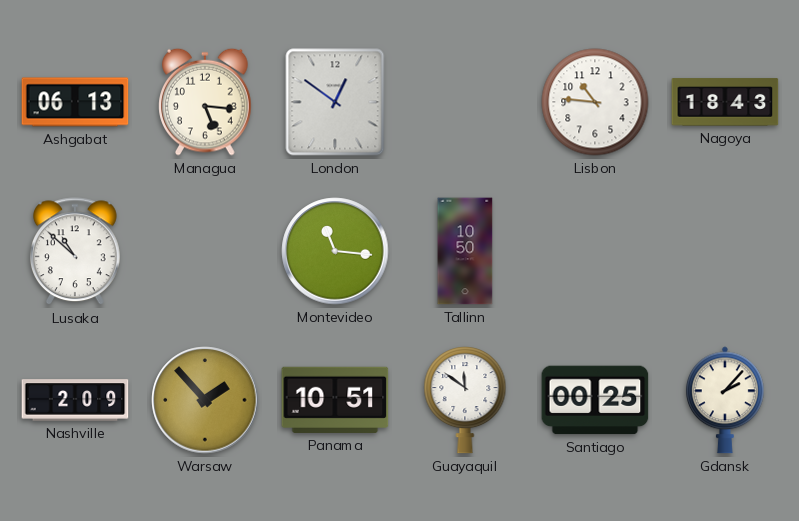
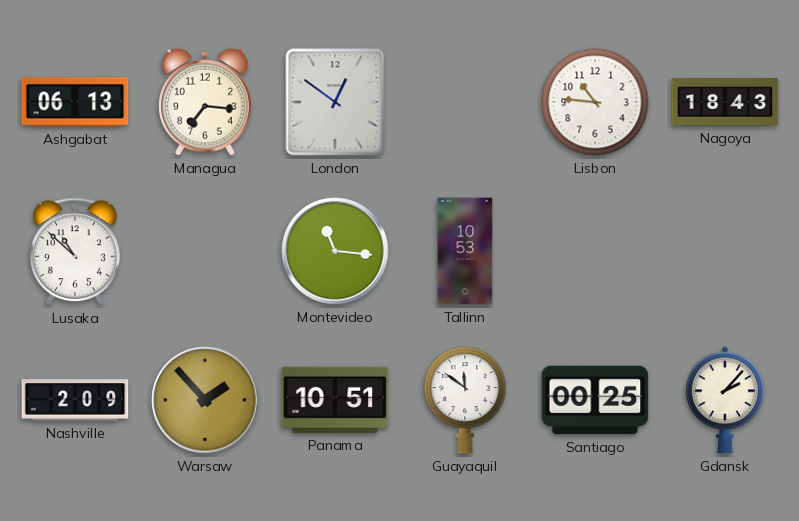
Managua: 5:16 -> 7:16 (205, 102)
Tallinn: 10:50 -> 10:53 (465, 251)
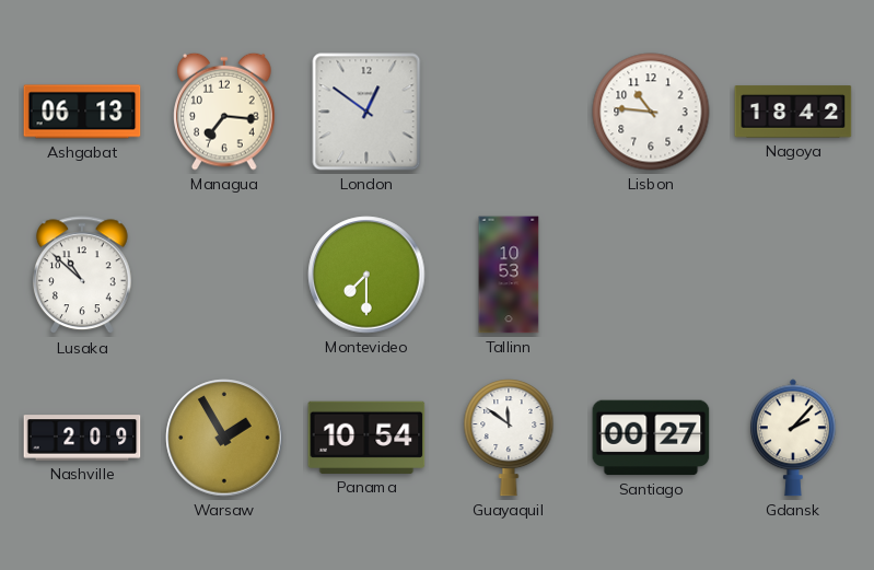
Nagoya: 18:43 -> 18:42 (793, 112)
Montevideo: 11:16 -> 7:30 (366, 275)
Warsaw: 1:53 -> 1:55 (224, 438)
Panama: 10:51 -> 10:54 (366, 438)
Santiago: 00:25 -> 00:27 (651, 438)
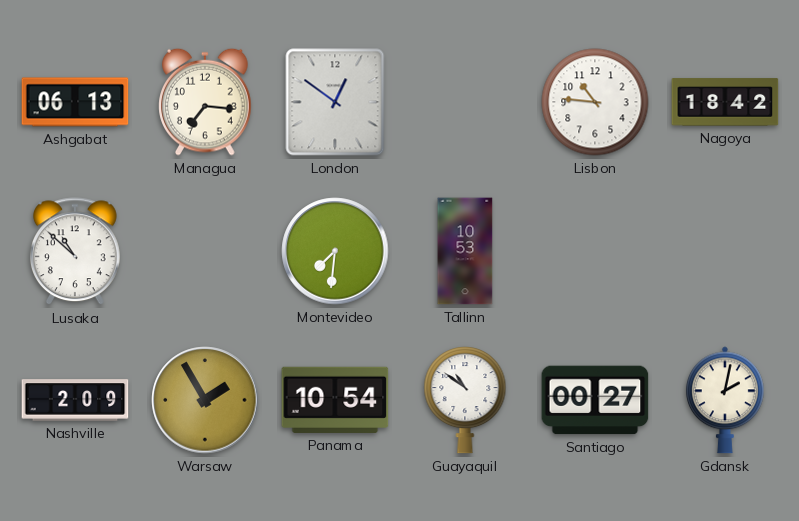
Montevideo: 7:30 -> 7:31 (335, 251)
Guayaquil: 11:51 -> 10:51 (465, 401)
Gdansk: 2:07 -> 2:02 (725, 400)
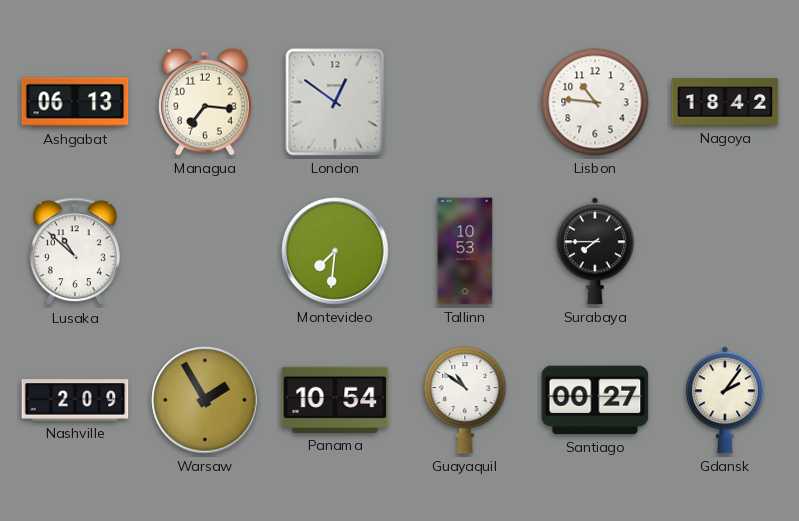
Surabaya: none -> 7:45 (595, 251)
Gdansk: 2:02 -> 2:06 (725, 400)
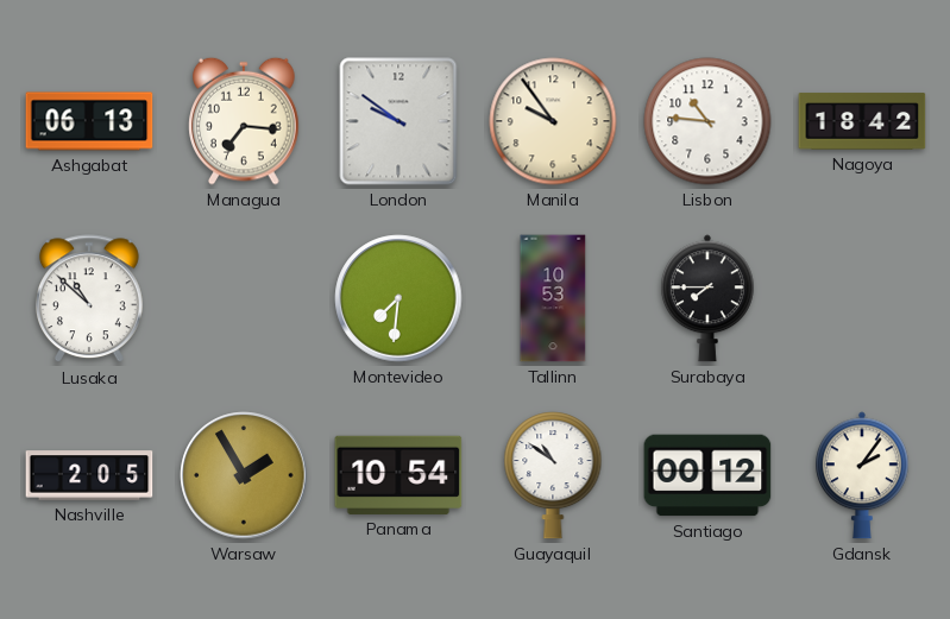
London: 12:51 -> 9:51 (398, 121)
Manila: none -> 9:54 (553, 121)
Nashville: 2:09 -> 2:05 (89, 475)
Santiago: 00:27 -> 00:12 (707, 475)
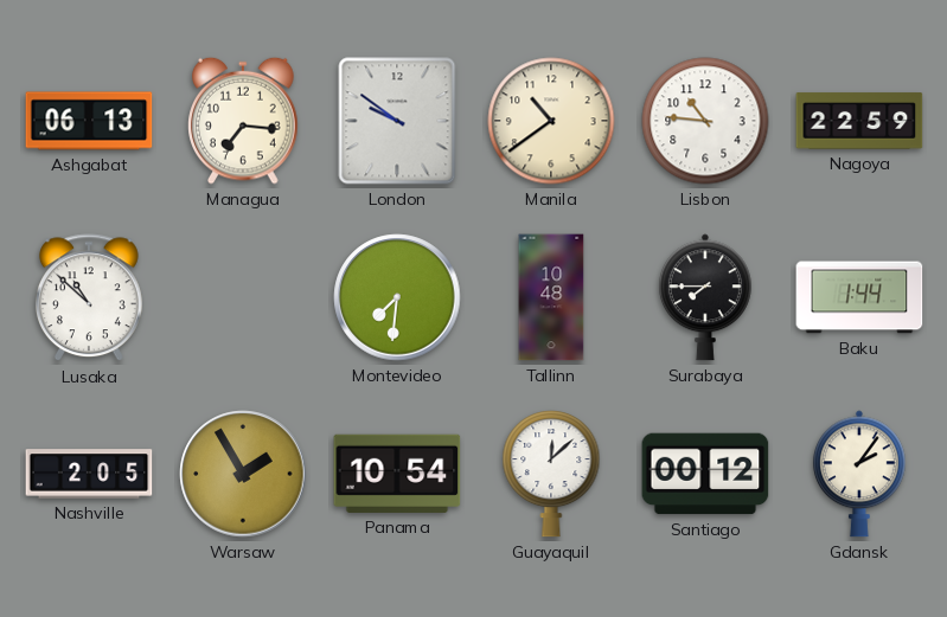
Manila: 9:54 -> 10:39 (551, 121)
Nagoya: 18:42 -> 22:59 (859, 121)
Tallinn: 10:53 -> 10:48 (551, 297)
Baku: none -> 1:44 (859, 297)
Guayaquil: 10:51 -> 12:08 (551, 475)
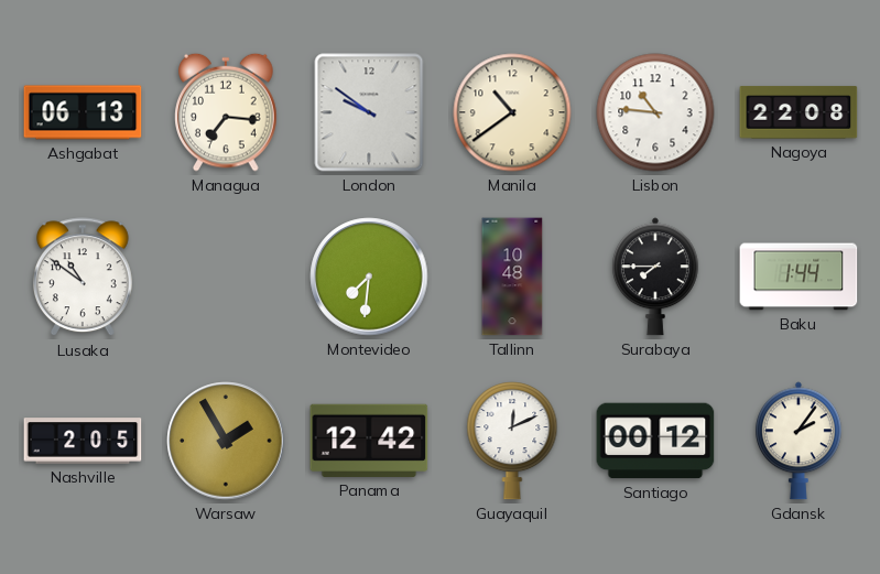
Nagoya: 22:59 -> 22:08 (798, 112)
Lusaka: 10:52 -> 10:51 (83, 278)
Panama: 10:54 -> 12:42 (369, 441)
Guayaquil: 12:08 -> 12:11 (512, 442)
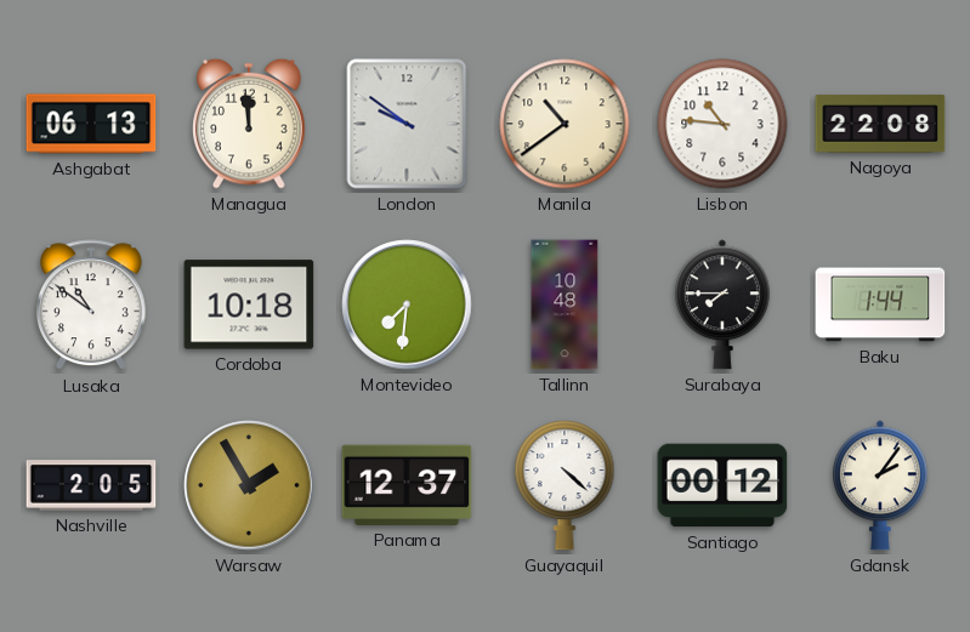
Managua: 7:16 -> 11:59 (249, 124)
Cordoba: none -> 10:18 (249, 304)
Panama: 12:42 -> 12:37 (407, 485)
Guayaquil: 12:11 -> 4:22 (565, 486)
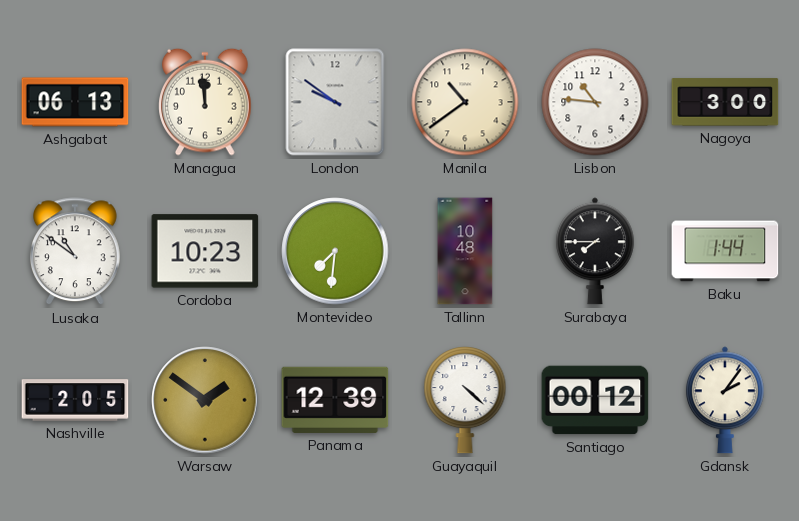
Nagoya: 22:08 -> 3:00 (725, 102)
Cordoba: 10:18 -> 10:23 (205, 251)
Warsaw: 1:55 -> 1:51 (205, 400)
Panama: 12:37 -> 12:39 (335, 400)
